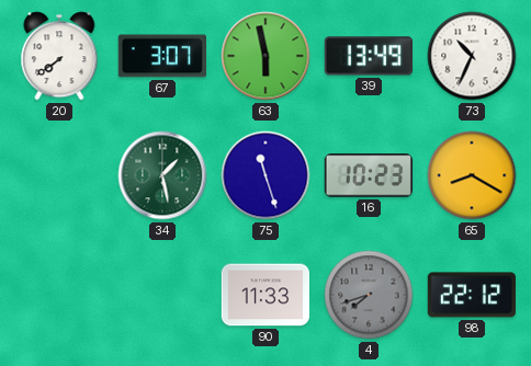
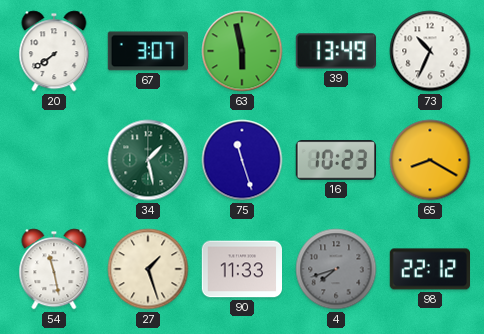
54: none -> 11:28 (54, 269)
27: none -> 1:27 (148, 269)
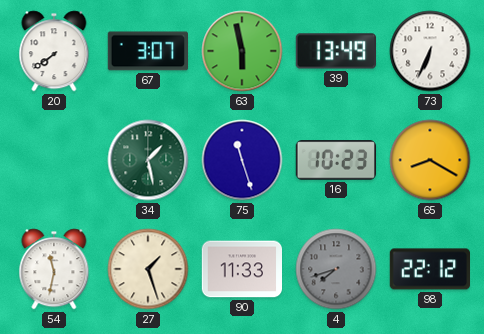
73: 10:34 -> 6:34 (430, 51)
54: 11:28 -> 11:32 (54, 269)
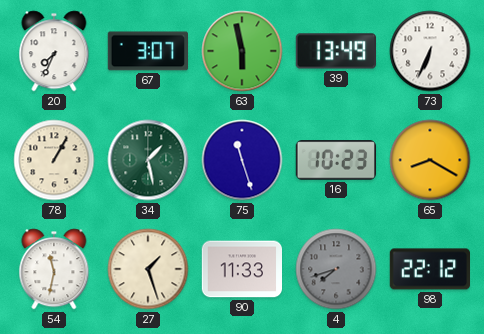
20: 7:39 -> 7:34 (54, 51)
78: none -> 1:05 (54, 160)
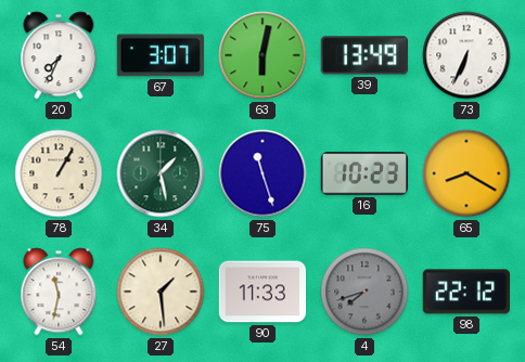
63: 5:58 -> 6:02 (262, 55)
27: 1:27 -> 1:29 (161, 292)
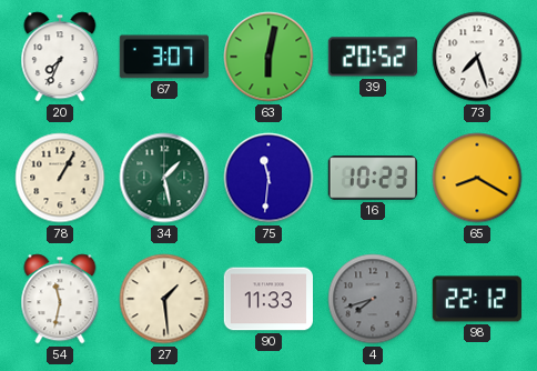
39: 13:49 -> 20:52 (372, 57)
73: 6:34 -> 7:27 (477, 57)
75: 11:27 -> 11:31 (268, 178)
